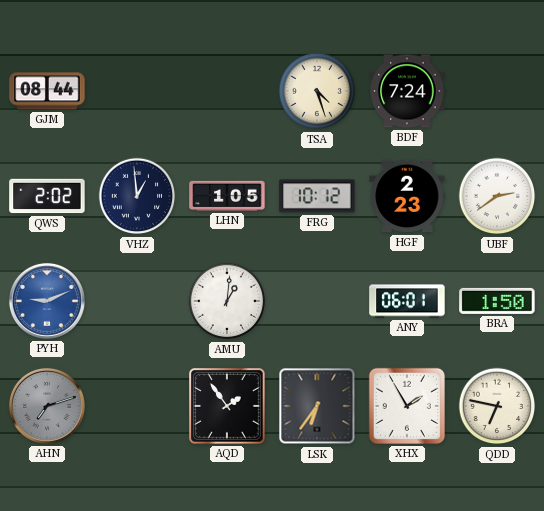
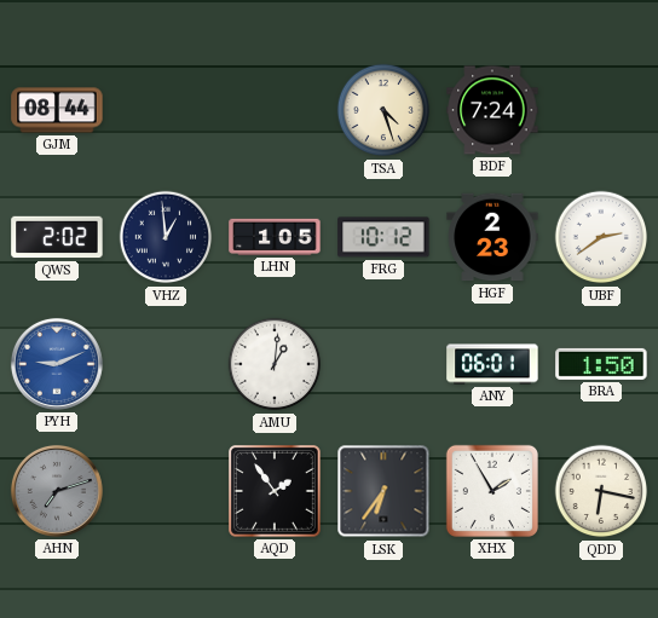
QDD: 6:47 -> 6:17 (601, 491)
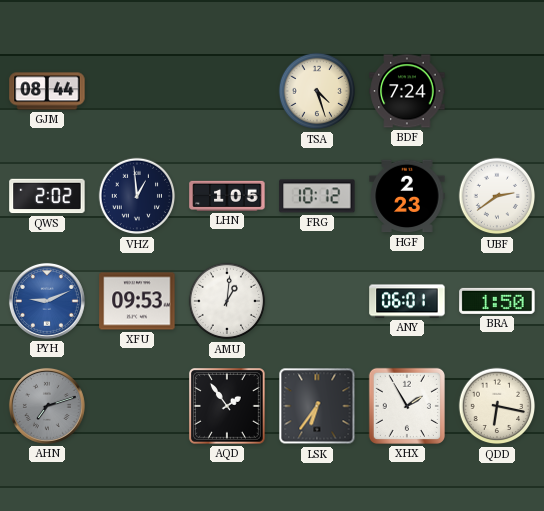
XFU: none -> 09:53 (137, 301)
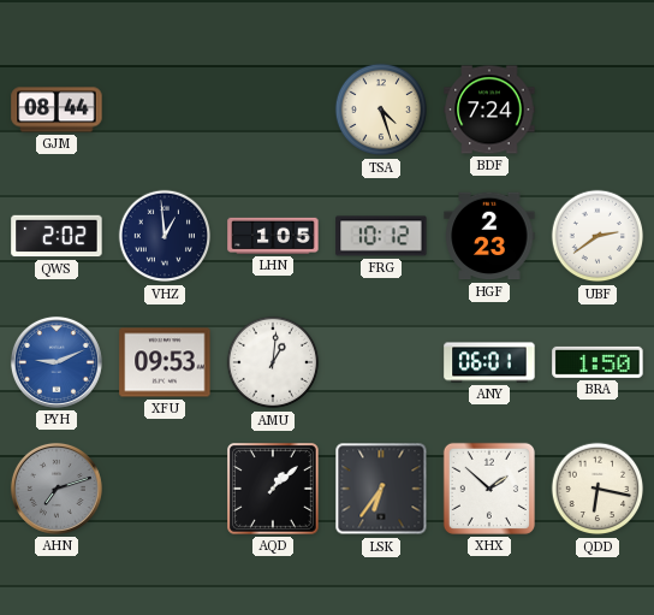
AQD: 1:54 -> 1:08 (274, 490)
XHX: 1:55 -> 1:52 (489, 489)
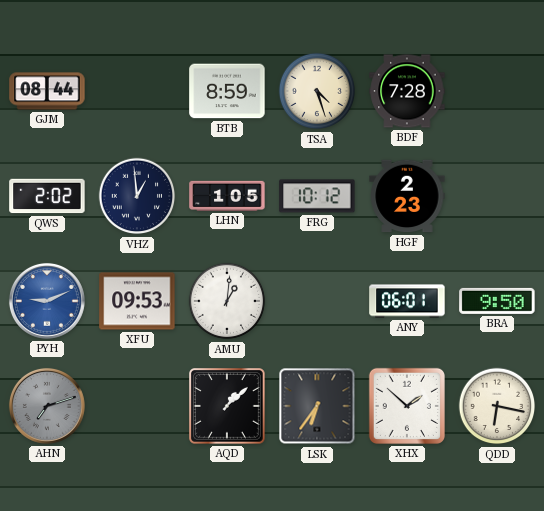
BTB: none -> 8:59 (227, 91)
BDF: 7:24 -> 7:28 (407, 91)
UBF: 2:39 -> none (597, 236)
BRA: 1:50 -> 9:50 (497, 301)
